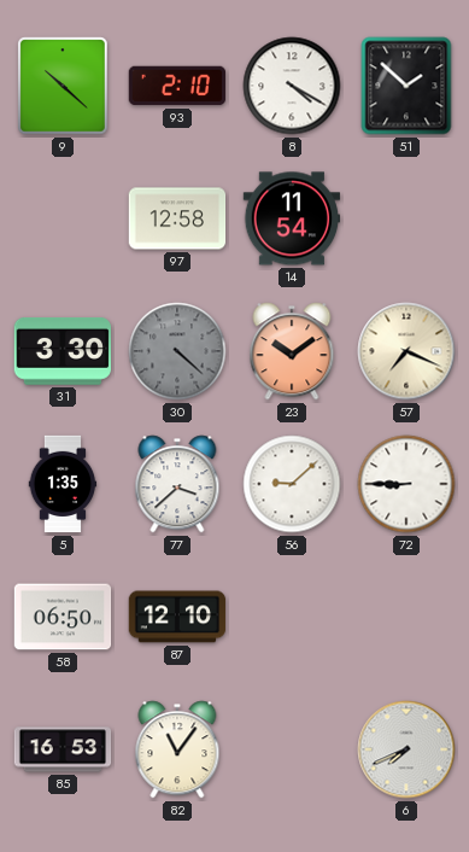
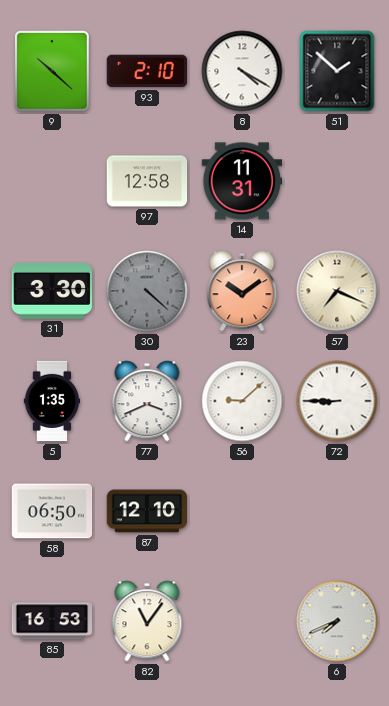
14: 11:54 -> 11:31 (242, 181)
77: 3:38 -> 3:41 (147, 401)
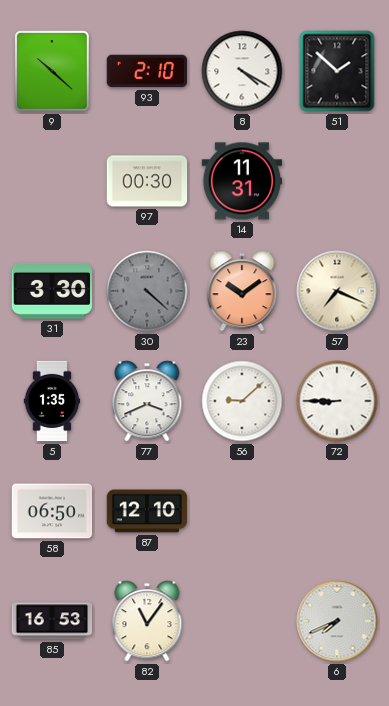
97: 12:58 -> 00:30 (147, 181)
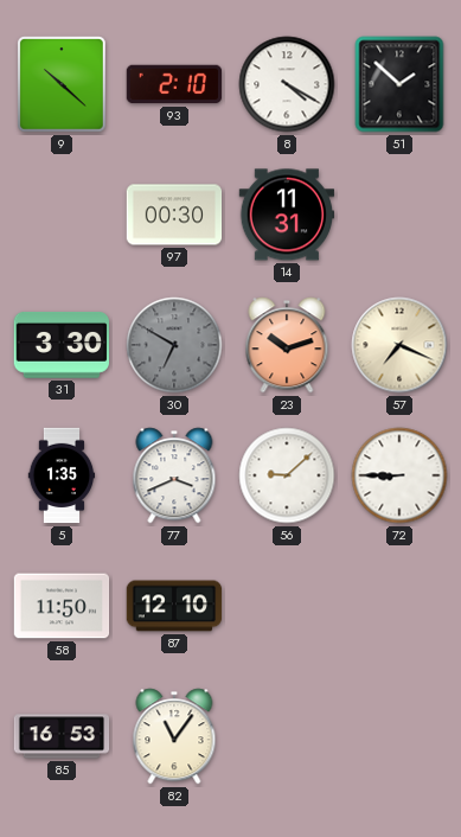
30: 4:22 -> 6:50 (174, 345)
23: 10:09 -> 10:12 (287, 345)
58: 06:50 -> 11:50 (62, 606)
6: 7:41 -> none (337, 621)
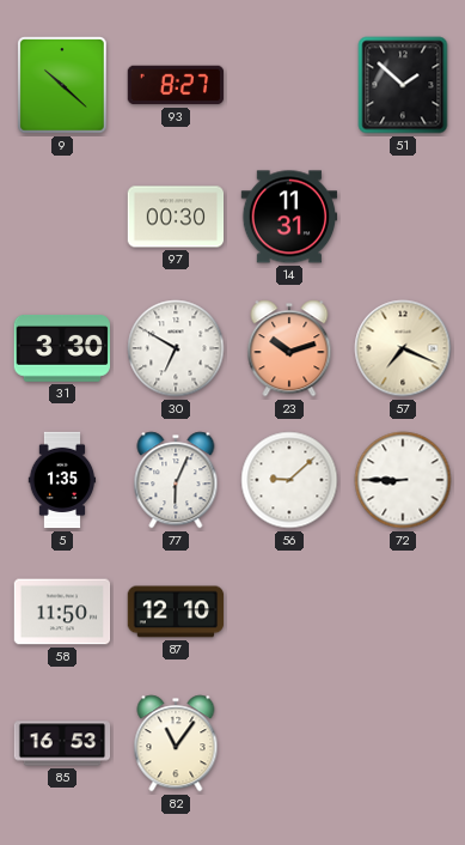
93: 2:10 -> 8:27 (176, 85)
8: 4:20 -> none (287, 84)
30 dial: grey -> white (176, 348)
77: 3:41 -> 6:04 (176, 480)
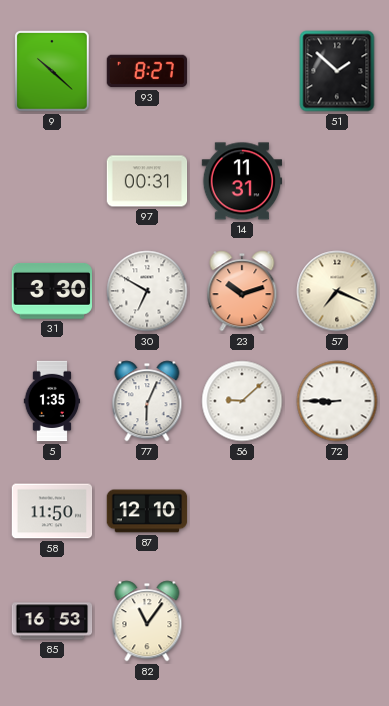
97: 00:30 -> 00:31 (147, 181)
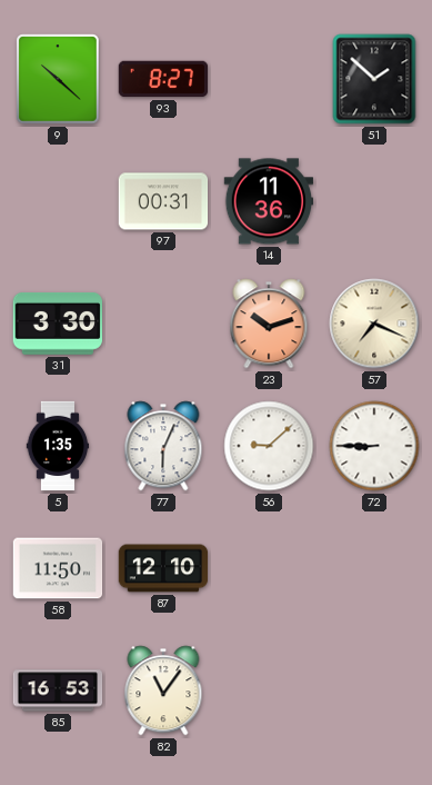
14: 11:31 -> 11:36 (269, 201)
30: 6:50 -> none (147, 291)
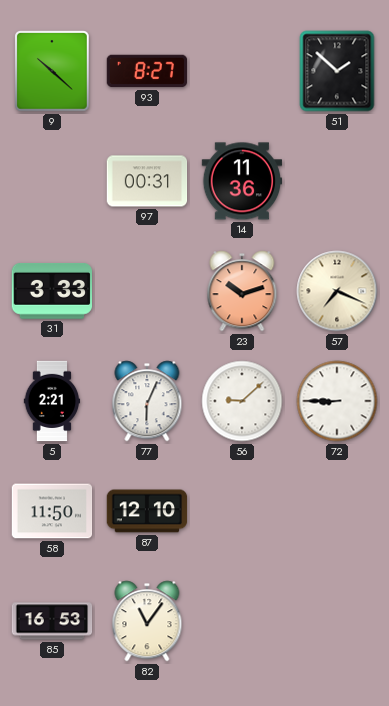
31: 3:30 -> 3:33 (51, 292)
5: 1:35 -> 2:21 (52, 401)
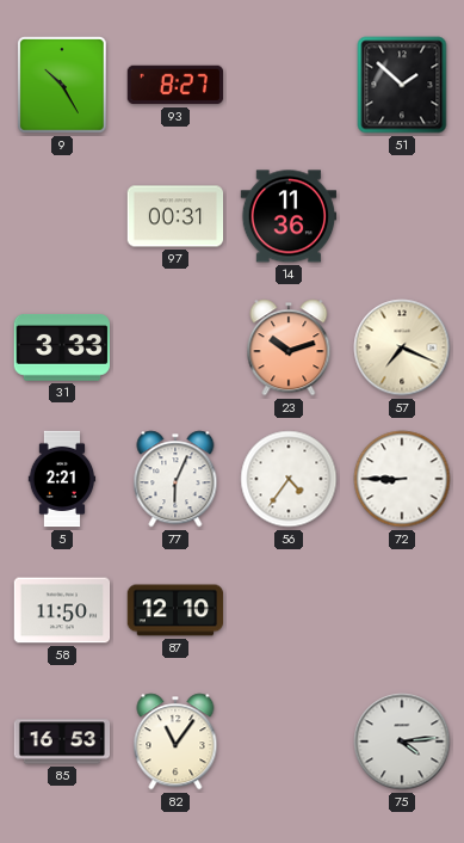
9: 10:22 -> 10:25 (63, 85)
56: 9:08 -> 4:36 (289, 479)
75: none -> 4:14 (402, 742)
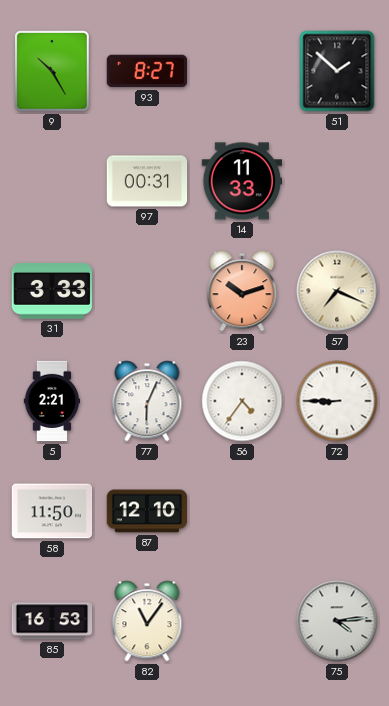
14: 11:36 -> 11:33 (242, 181)
